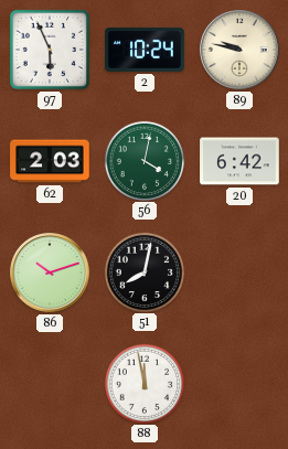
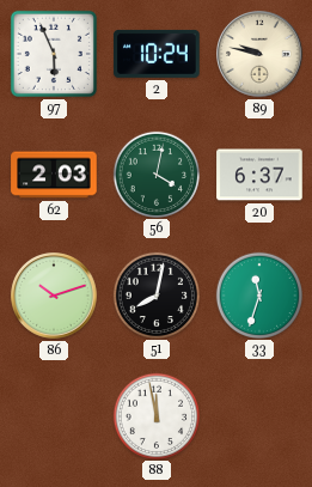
20: 6:42 -> 6:37 (259, 175)
33: none -> 11:33 (258, 294)
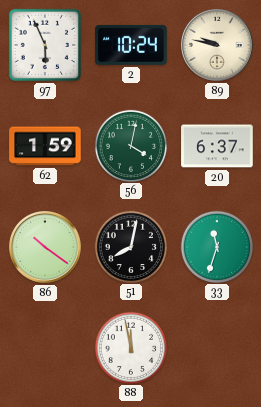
62: 2:03 -> 1:59 (45, 146)
86: 10:12 -> 10:21 (45, 247)
